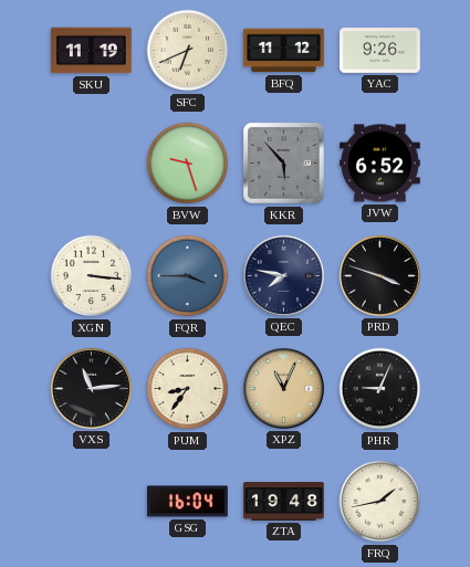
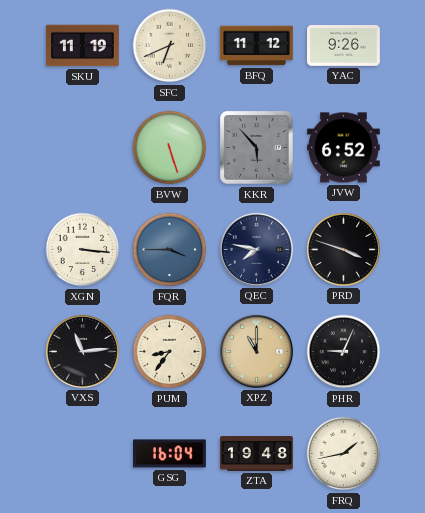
BVW: 9:27 -> 5:27 (170, 148)
XPZ: 11:04 -> 11:00 (256, 351)
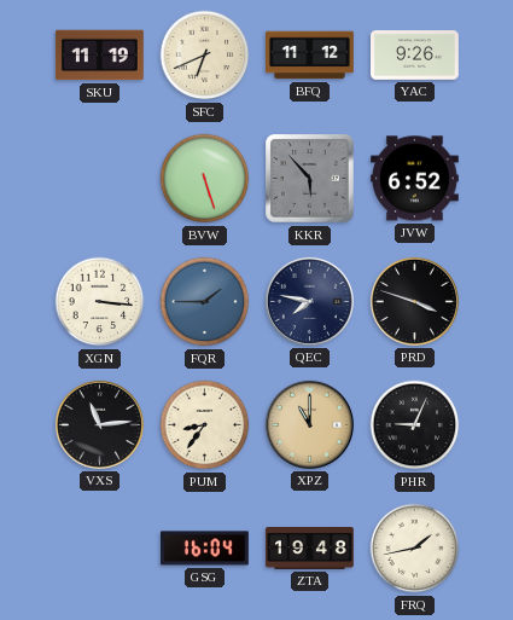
FQR: 3:45 -> 1:45 (205, 302)
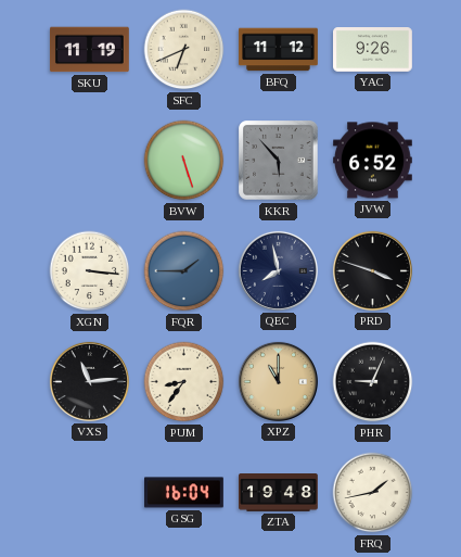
QEC: 7:47 -> 7:58 (278, 270)
